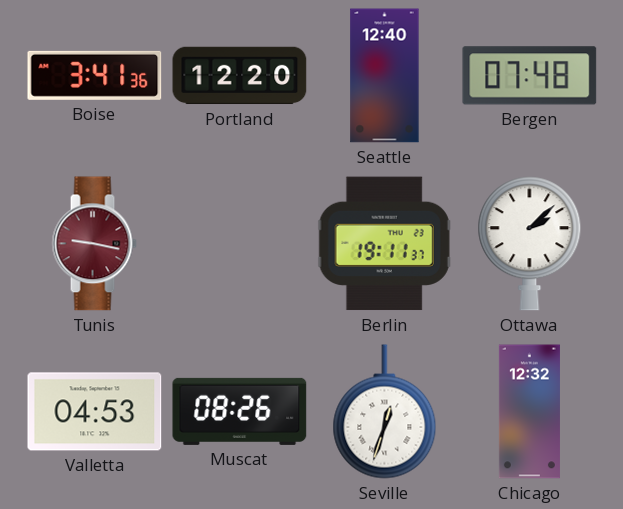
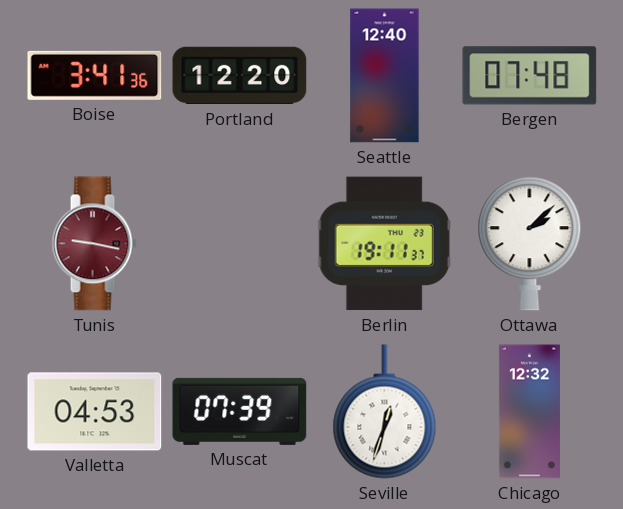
Muscat: 08:26 -> 07:39 (240, 411)
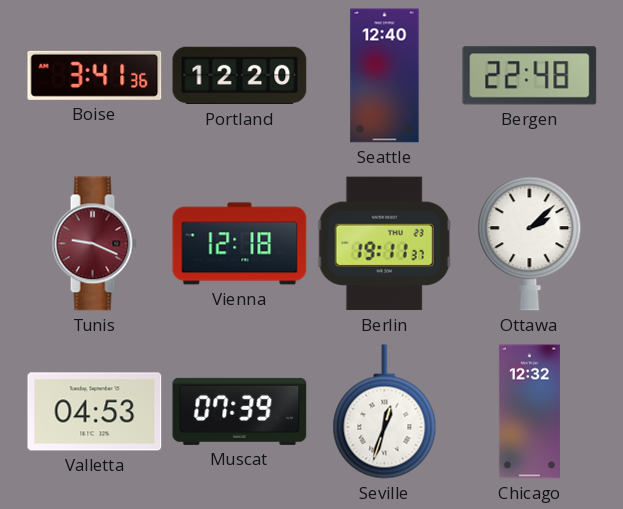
Bergen: 07:48 -> 22:48 (530, 76)
Tunis: 9:17 -> 9:19 (94, 244)
Vienna: none -> 12:18 (240, 244)
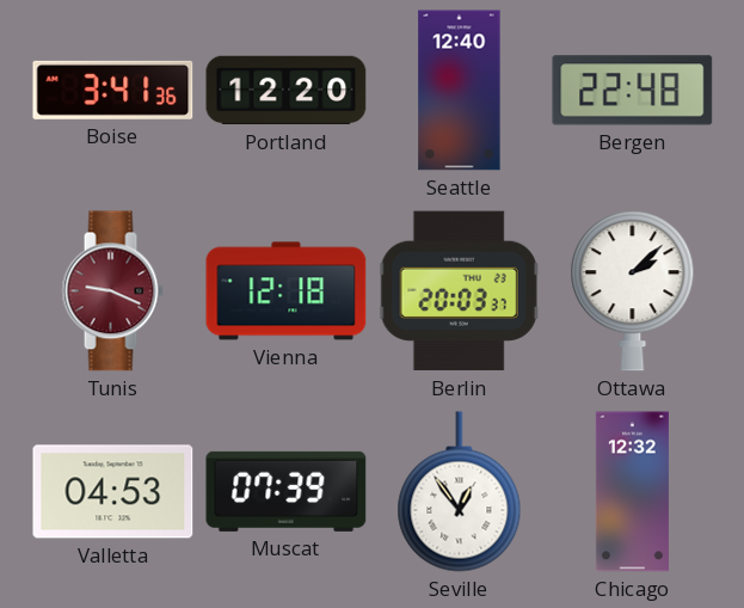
Berlin: 19:11 -> 20:03 (459, 291)
Seville: 12:33 -> 12:54 (460, 492)
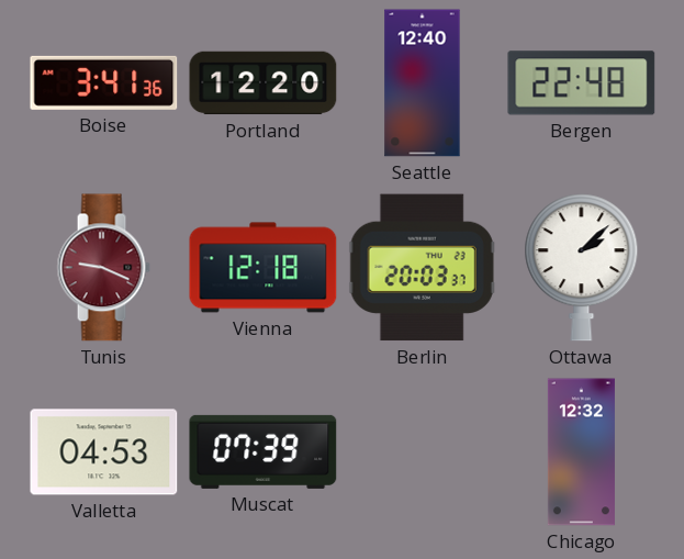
Seville: 12:54 -> none (460, 492)
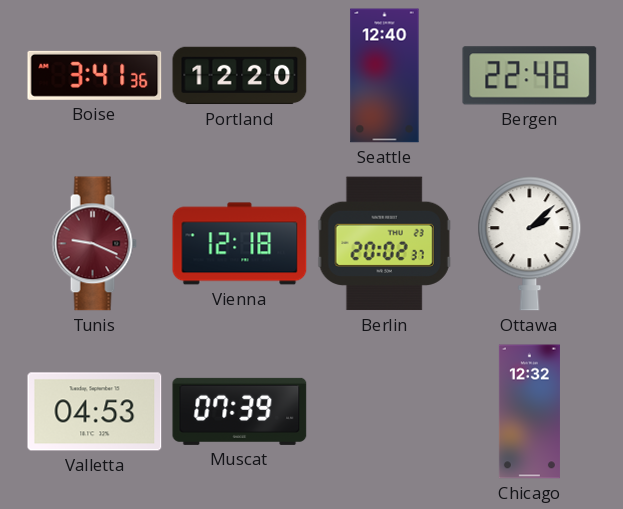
Berlin: 20:03 -> 20:02 (384, 244)
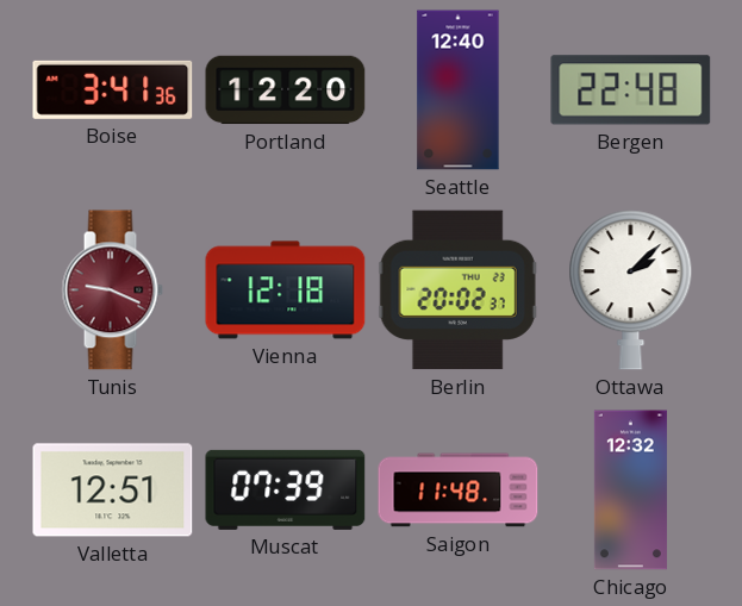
Valletta: 04:53 -> 12:51 (113, 491)
Saigon: none -> 11:48 (459, 491)
